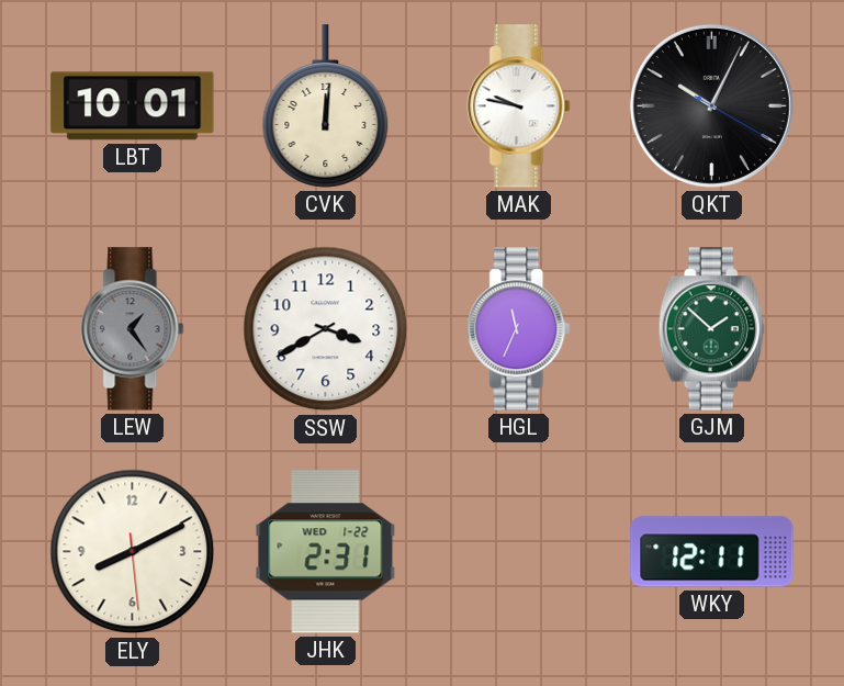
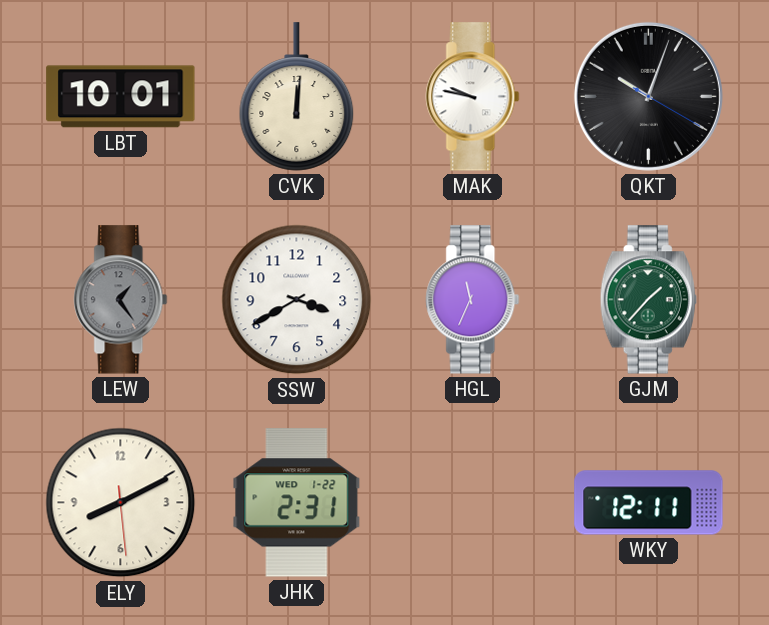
QKT: 10:04 -> 10:03 (648, 96)
GJM: 1:52 -> 1:37 (648, 300)
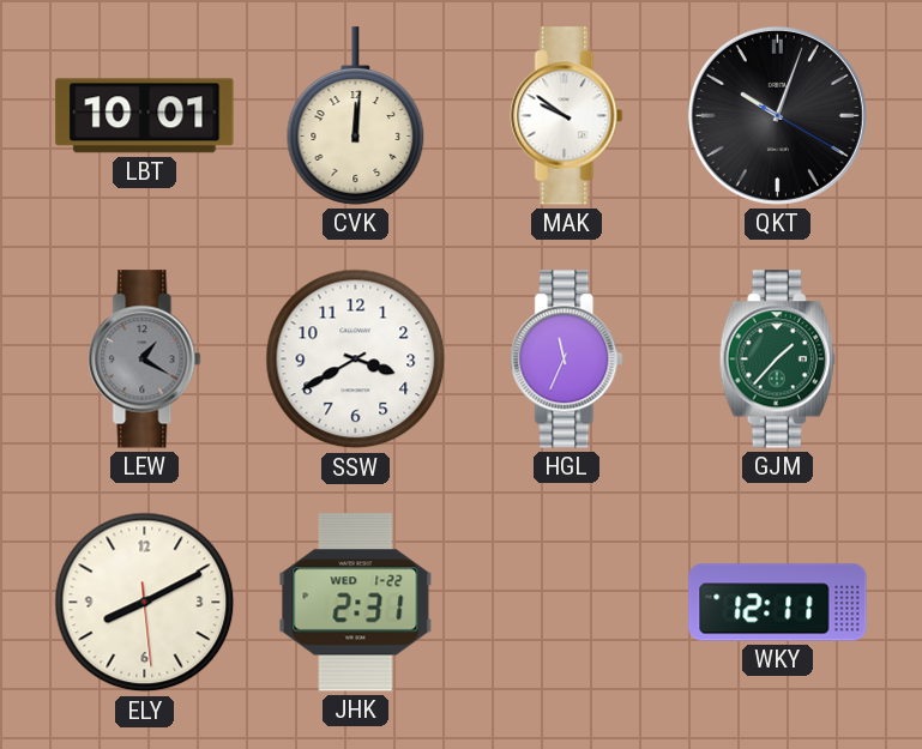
MAK: 9:47 -> 9:51 (567, 116)
LEW: 1:24 -> 1:20 (145, 360)
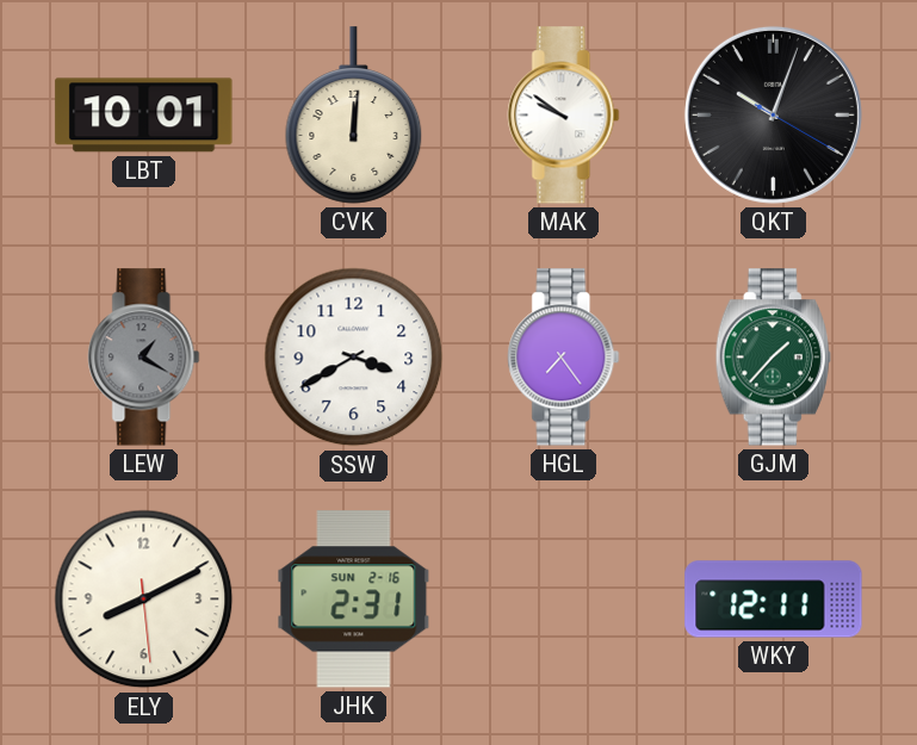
HGL: 11:34 -> 7:24 (564, 358)
JHK date: WED 1-22 -> SUN 2-16 (354, 600)
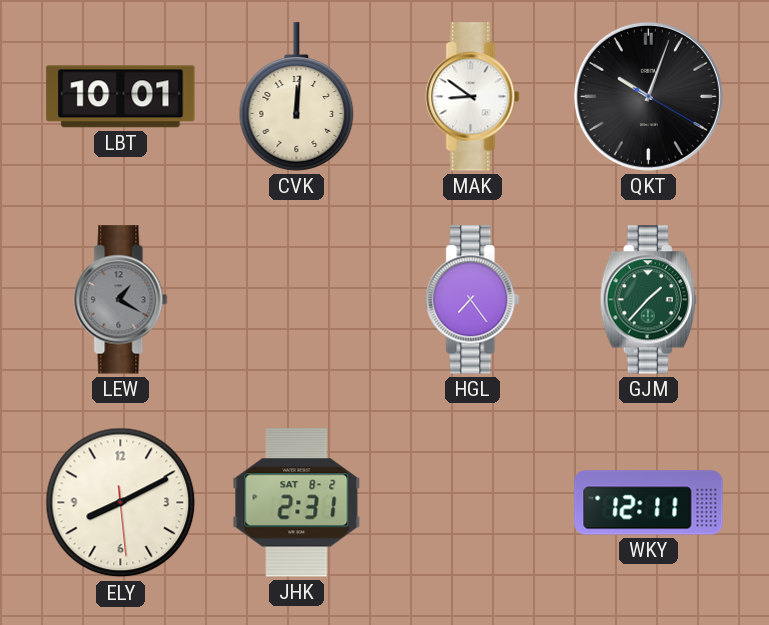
MAK: 9:51 -> 8:51 (473, 97)
SSW: 3:40 -> none (354, 358)
JHK date: SUN 2-16 -> SAT 8-2 (297, 503)
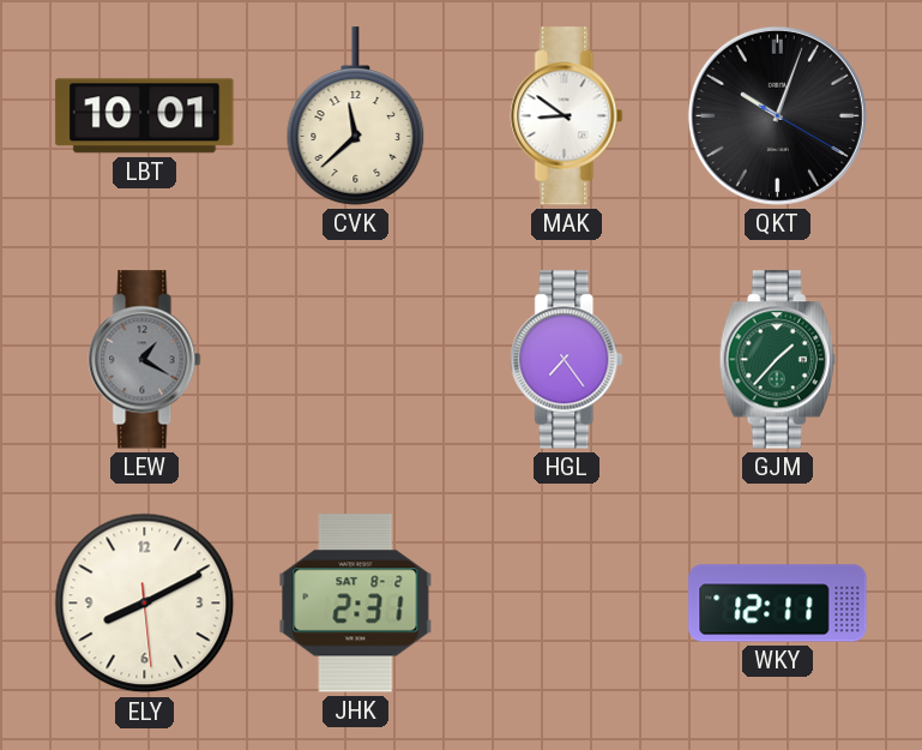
CVK: 12:01 -> 11:38 (356, 116)
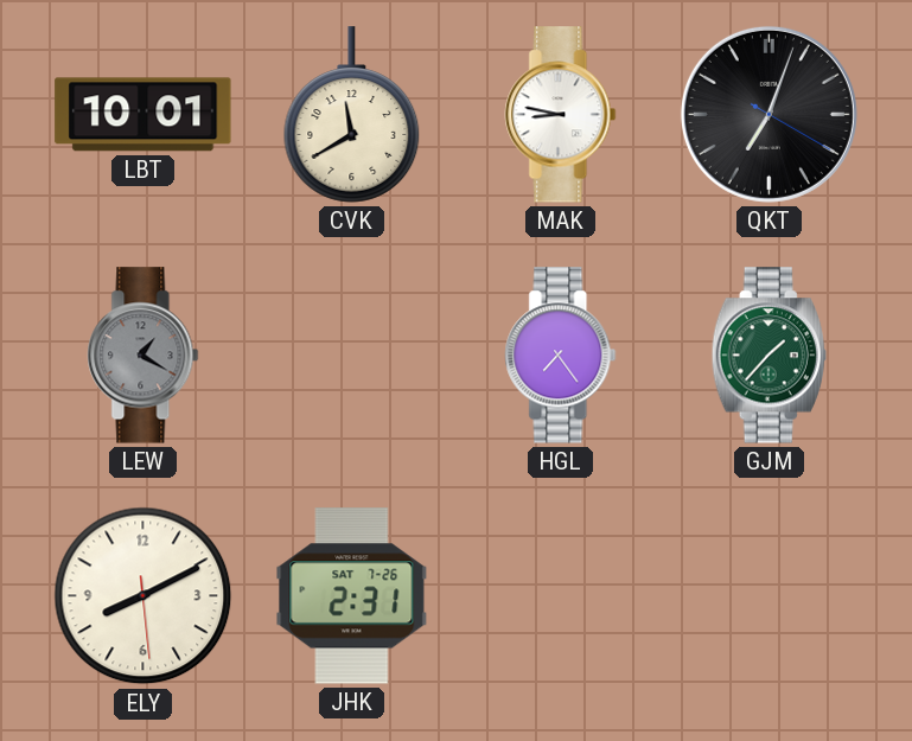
CVK: 11:38 -> 11:40 (352, 115)
MAK: 8:51 -> 8:47 (561, 115)
QKT: 10:03 -> 7:03 (768, 114)
JHK date: SAT 8-2 -> SAT 7-26 (352, 596)
WKY: 12:11 -> none (778, 604)
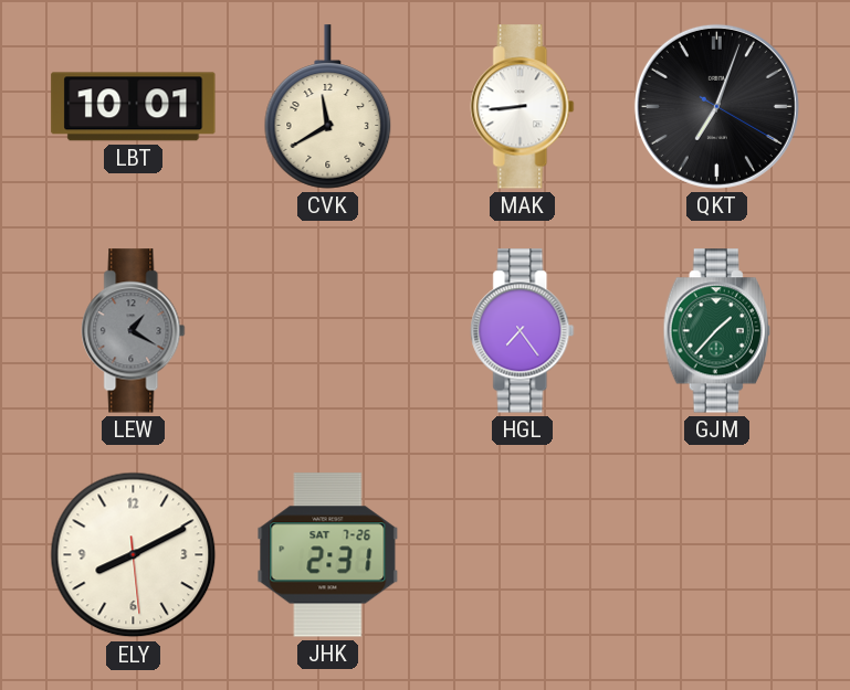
MAK: 8:47 -> 8:44 (523, 107)
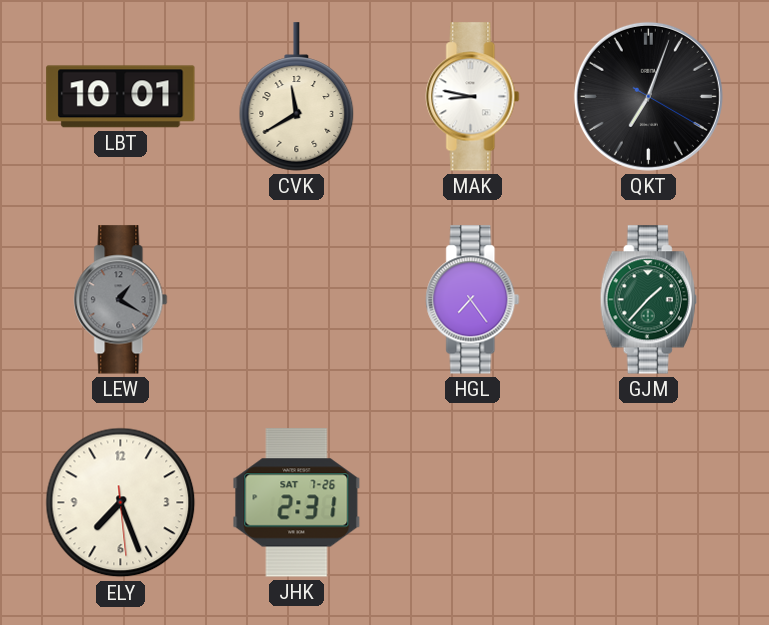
MAK: 8:44 -> 8:47 (473, 97)
ELY: 8:10 -> 7:26 (121, 503)
